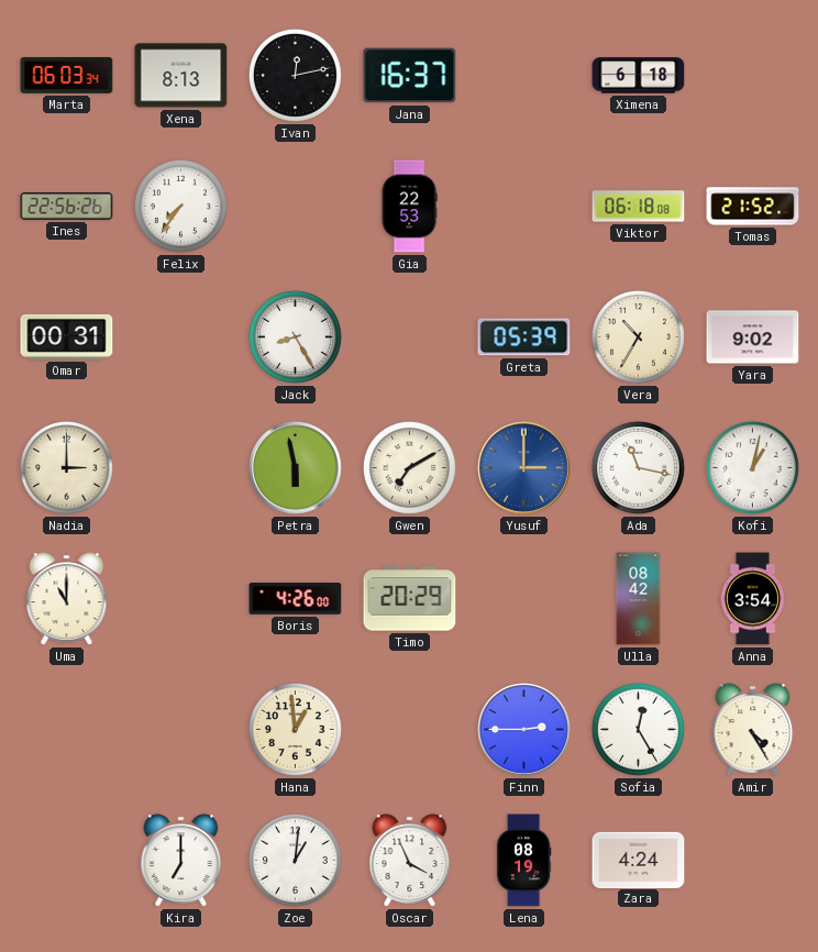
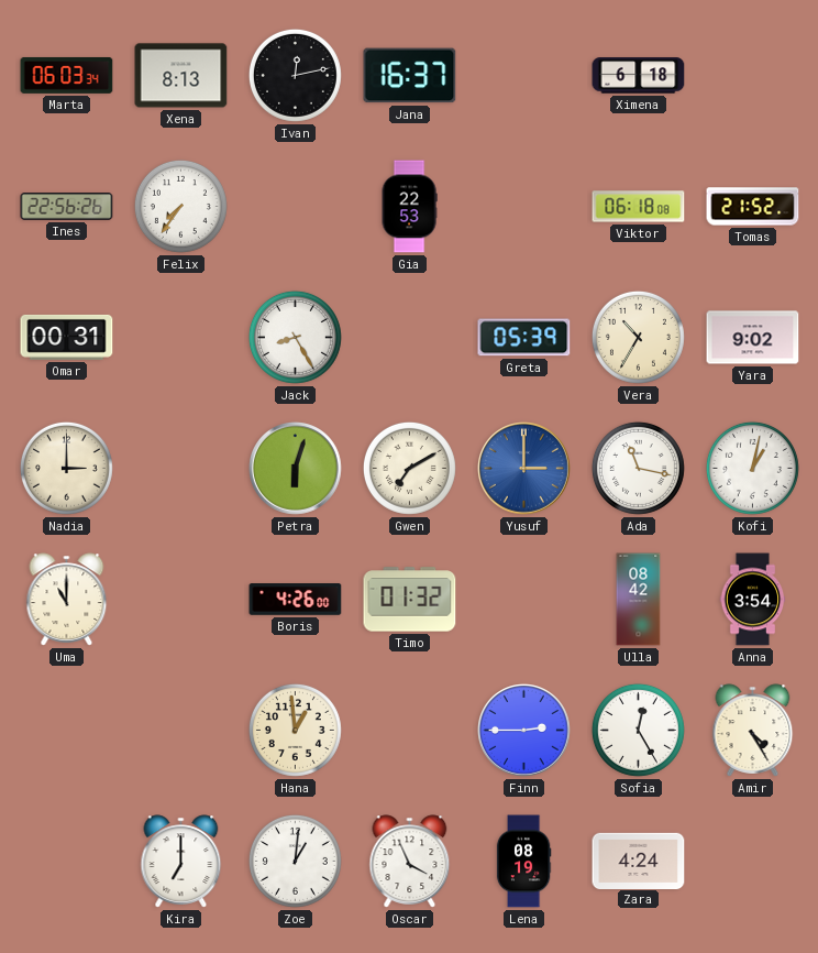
Petra: 5:58 -> 6:03 (296, 469)
Timo: 20:29 -> 01:32 (410, 600)
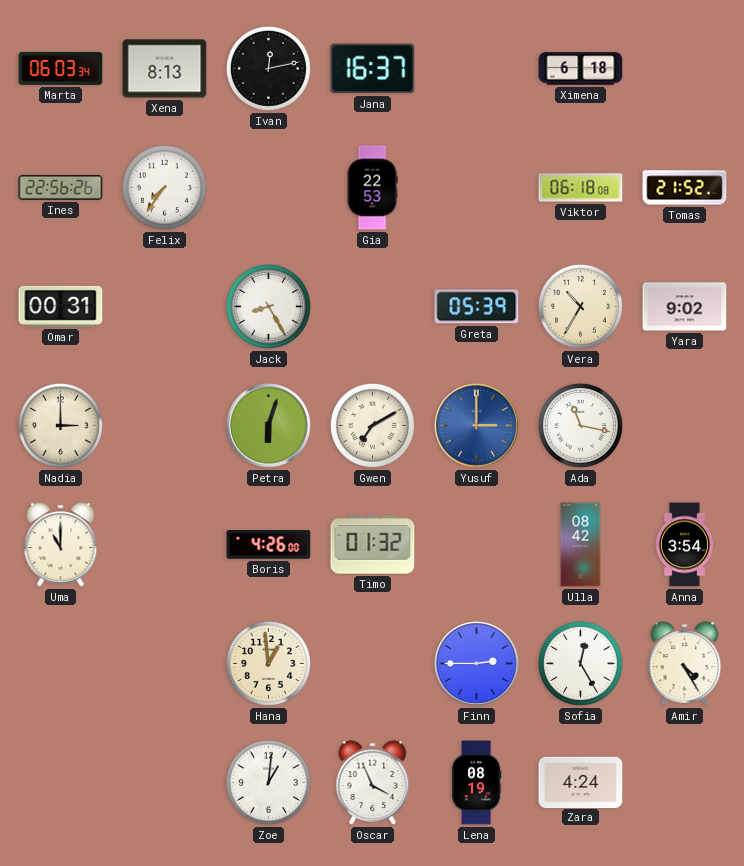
Kofi: 1:02 -> none (752, 468)
Kira: 7:00 -> none (181, 862)
